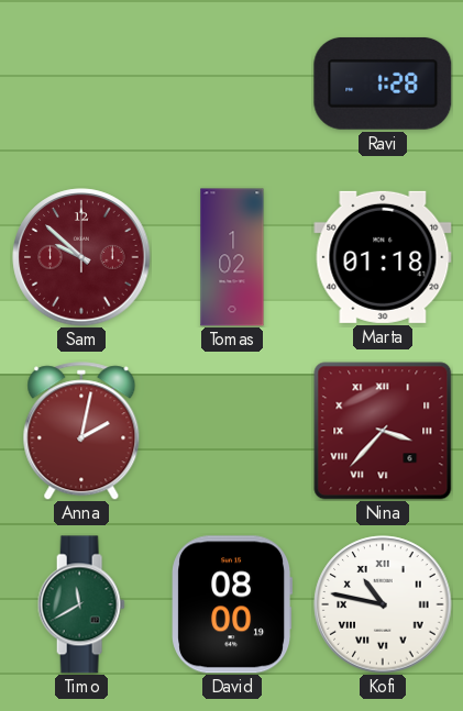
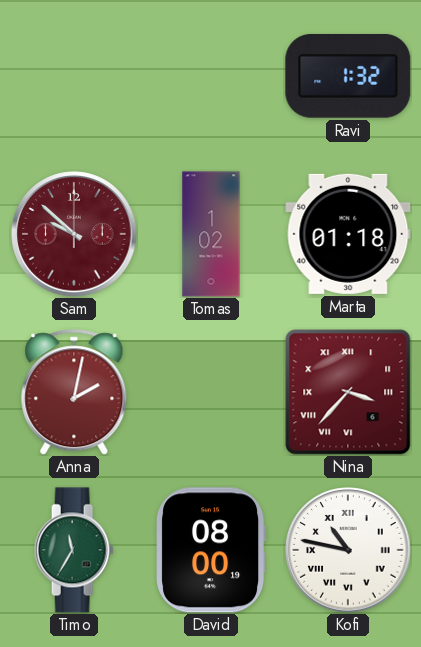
Ravi: 1:28 -> 1:32 (348, 76)
Timo: 11:40 -> 11:35 (74, 550)
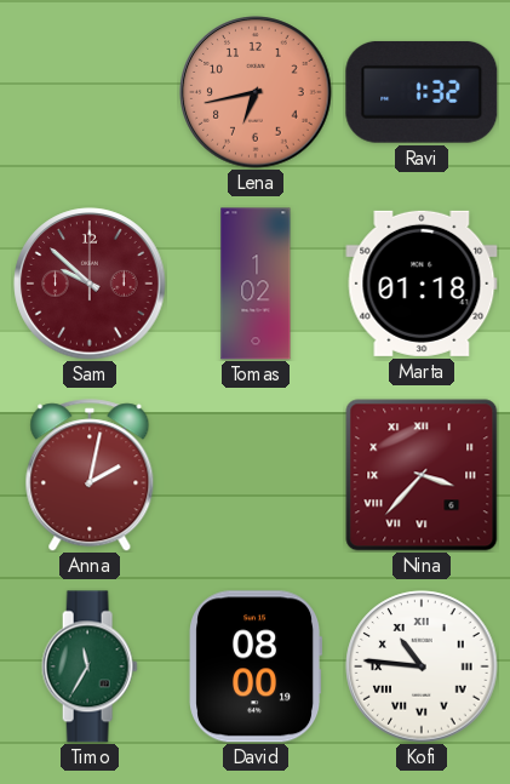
Lena: none -> 6:43 (256, 92)
Kofi: 10:47 -> 10:46 (422, 666)
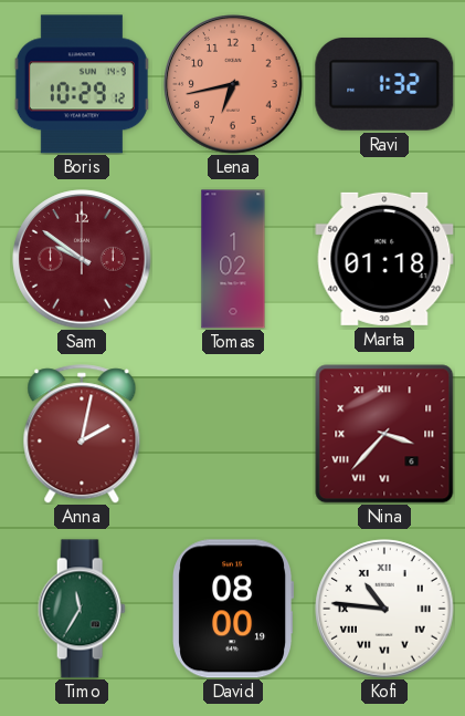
Boris: none -> 10:29 (82, 84)
Sam: 9:52 -> 9:51 (82, 259)
